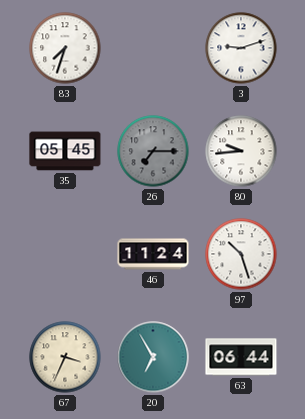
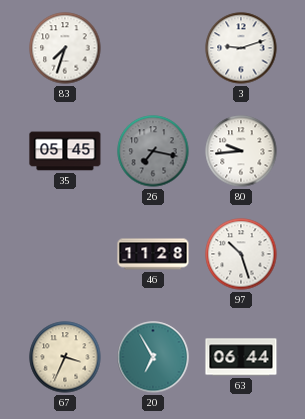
26: 7:15 -> 7:17 (153, 151)
46: 11:24 -> 11:28 (153, 254)
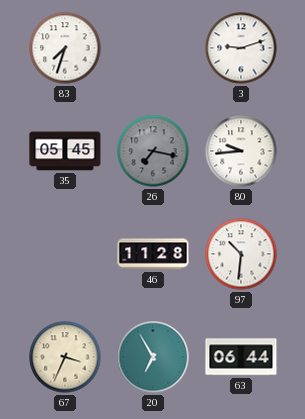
97: 10:27 -> 10:31 (241, 254)
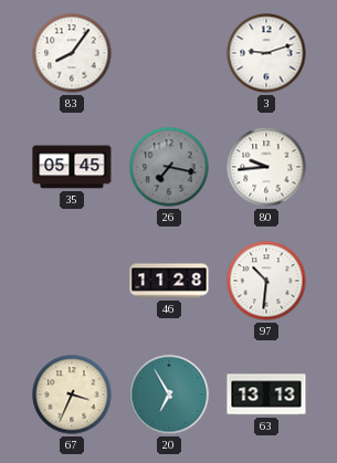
83: 7:33 -> 8:06 (72, 53)
63: 06:44 -> 13:13 (266, 394)
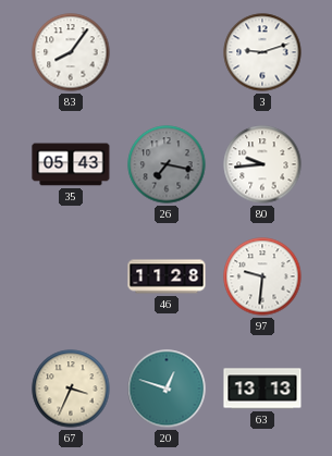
35: 05:45 -> 05:43 (71, 164)
97: 10:31 -> 9:31 (262, 276)
20: 6:55 -> 12:48 (167, 389)
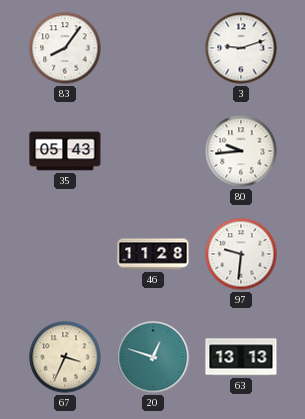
26: 7:17 -> none (167, 164)
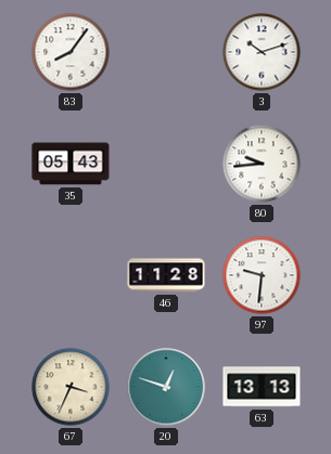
3: 9:12 -> 10:12 (262, 52)
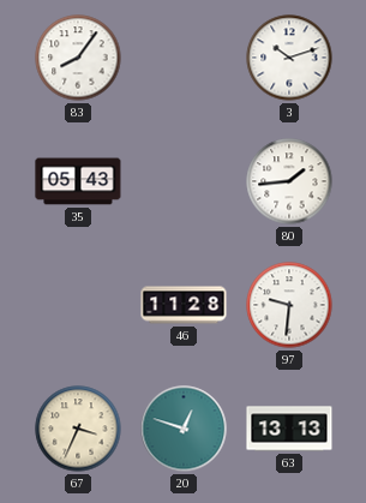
80: 9:44 -> 1:44 (289, 181)
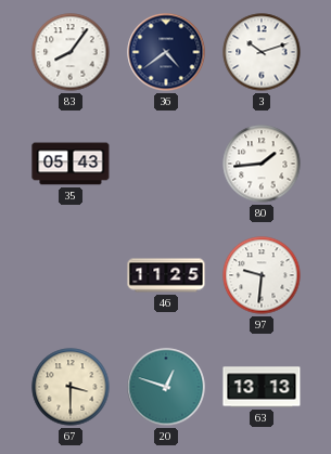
36: none -> 4:39 (166, 52)
46: 11:28 -> 11:25 (166, 275)
67: 3:34 -> 3:30 (71, 387)
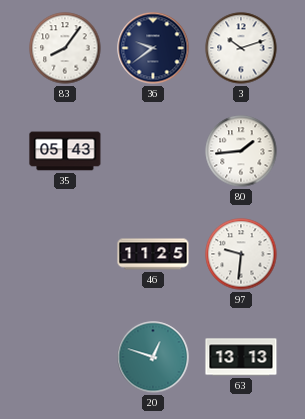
36: 4:39 -> 9:39 (153, 48)
67: 3:30 -> none (71, 387)
